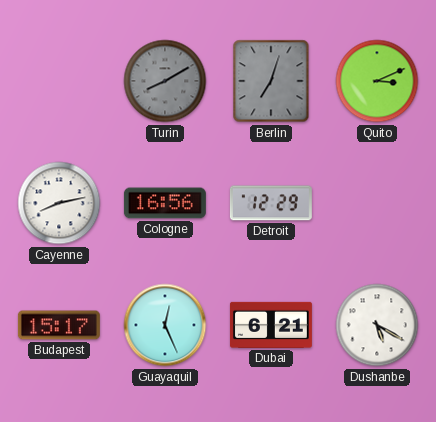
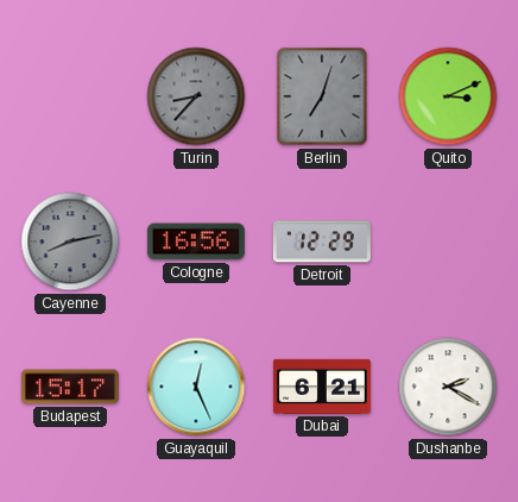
Turin: 8:10 -> 8:37 (196, 96)
Cayenne dial: white -> grey (70, 241)
Dushanbe: 5:20 -> 2:20 (448, 387)
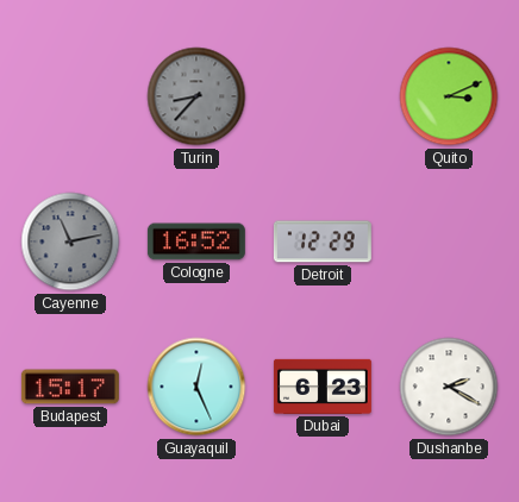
Berlin: 7:03 -> none (322, 96)
Cayenne: 8:13 -> 11:13 (70, 241)
Cologne: 16:56 -> 16:52 (196, 241)
Dubai: 6:21 -> 6:23 (323, 387)
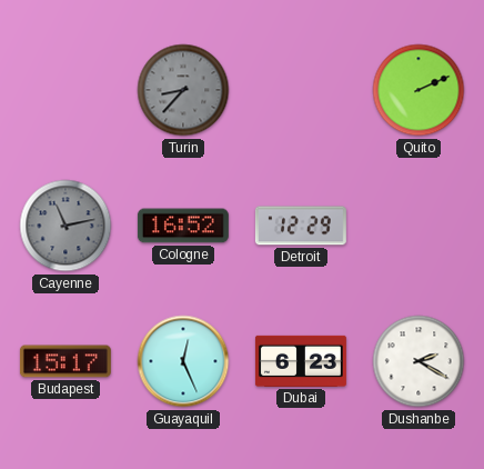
Quito: 3:11 -> 2:11 (419, 90)
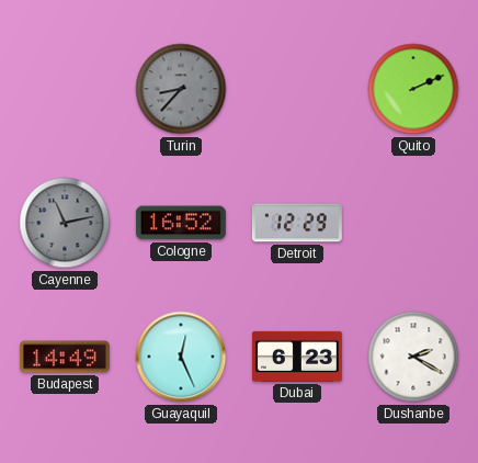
Budapest: 15:17 -> 14:49 (65, 357)
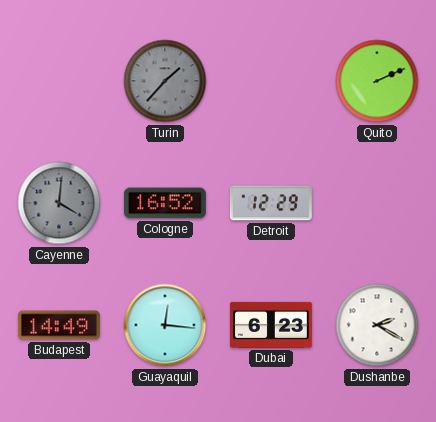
Turin: 8:37 -> 1:37 (165, 81)
Cayenne: 11:13 -> 4:01 (59, 203)
Guayaquil: 12:26 -> 12:16 (165, 325)
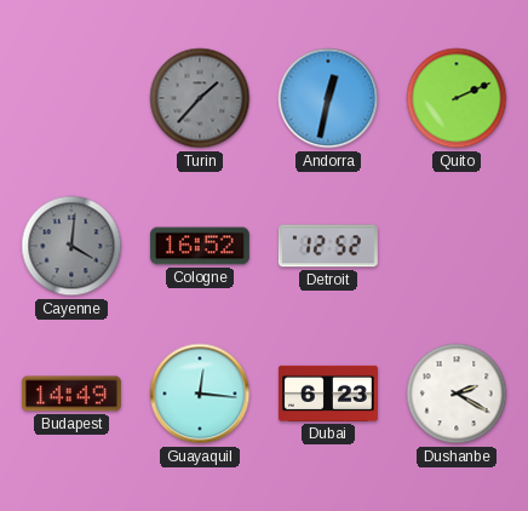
Andorra: none -> 12:32 (328, 98)
Detroit: 12:29 -> 12:52 (328, 246)
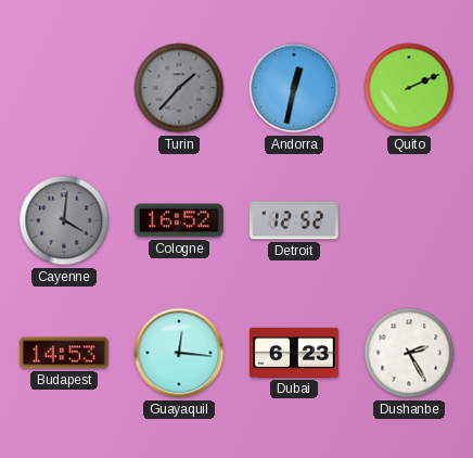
Budapest: 14:49 -> 14:53 (64, 353)
Dushanbe: 2:20 -> 2:25 (409, 353)
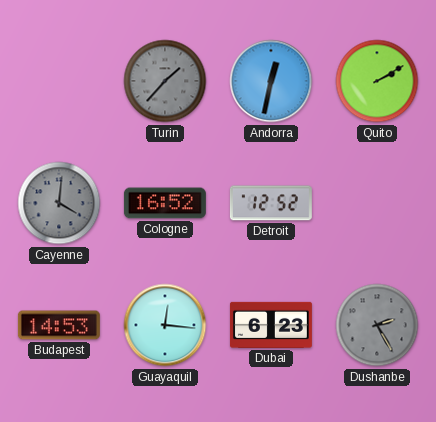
Quito: 2:11 -> 2:10 (377, 81)
Dushanbe dial: white -> grey (377, 325)
